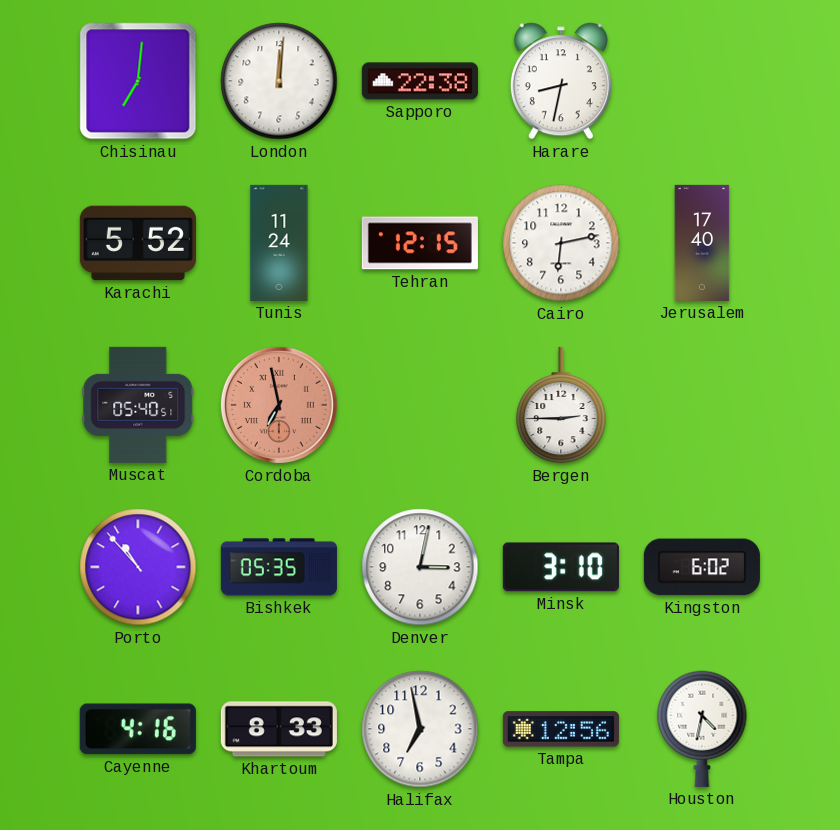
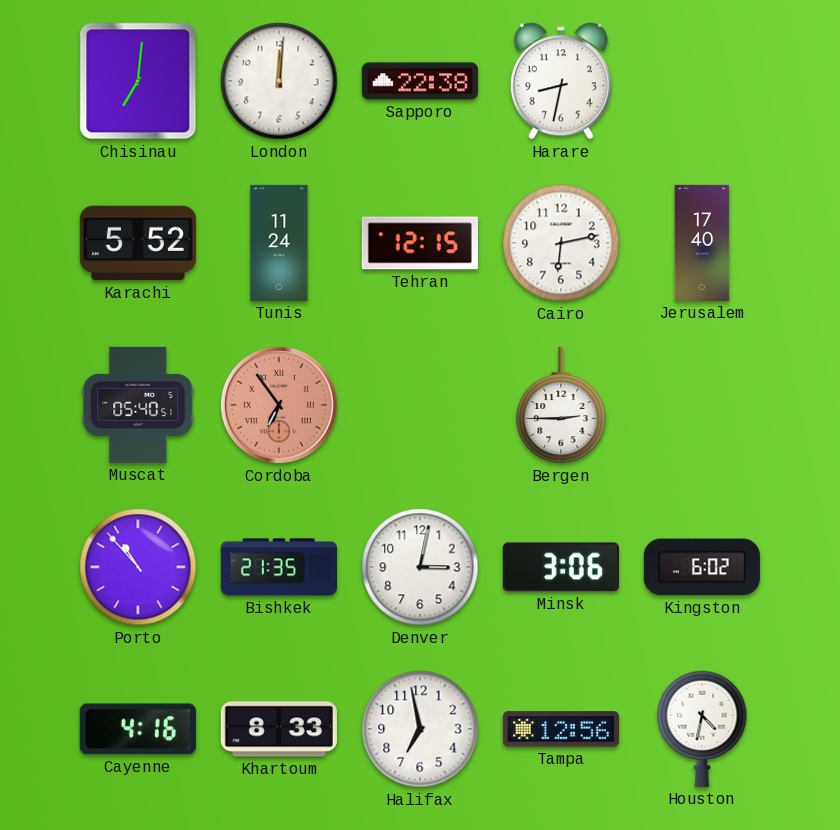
Cordoba: 6:58 -> 6:54 (279, 405)
Bishkek: 05:35 -> 21:35 (279, 567)
Minsk: 3:10 -> 3:06 (561, 567)
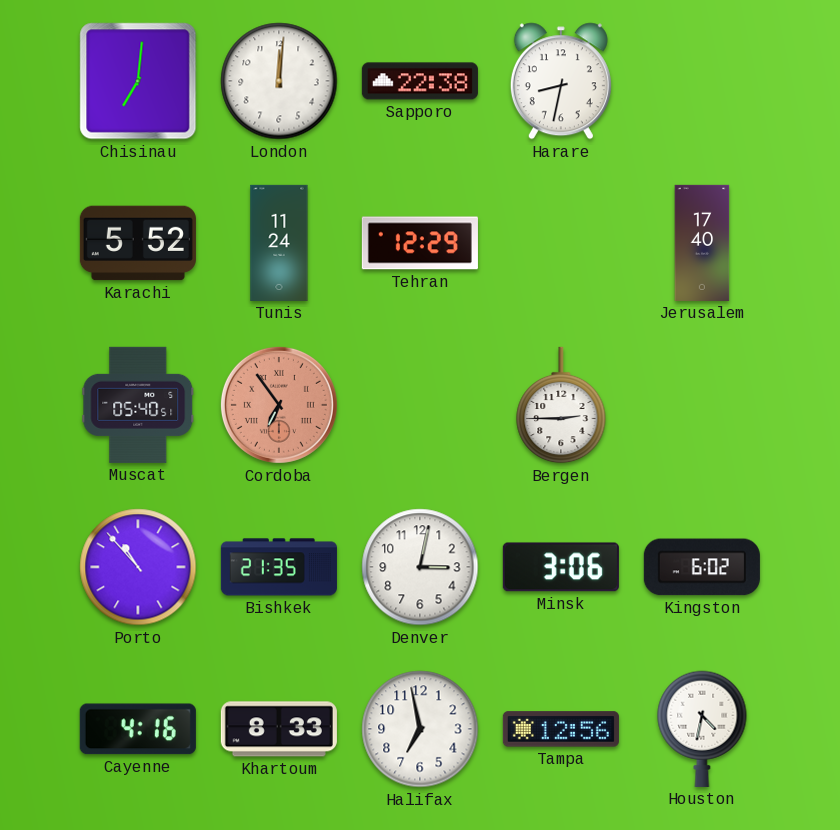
Tehran: 12:15 -> 12:29 (420, 243)
Cairo: 6:13 -> none (561, 243)
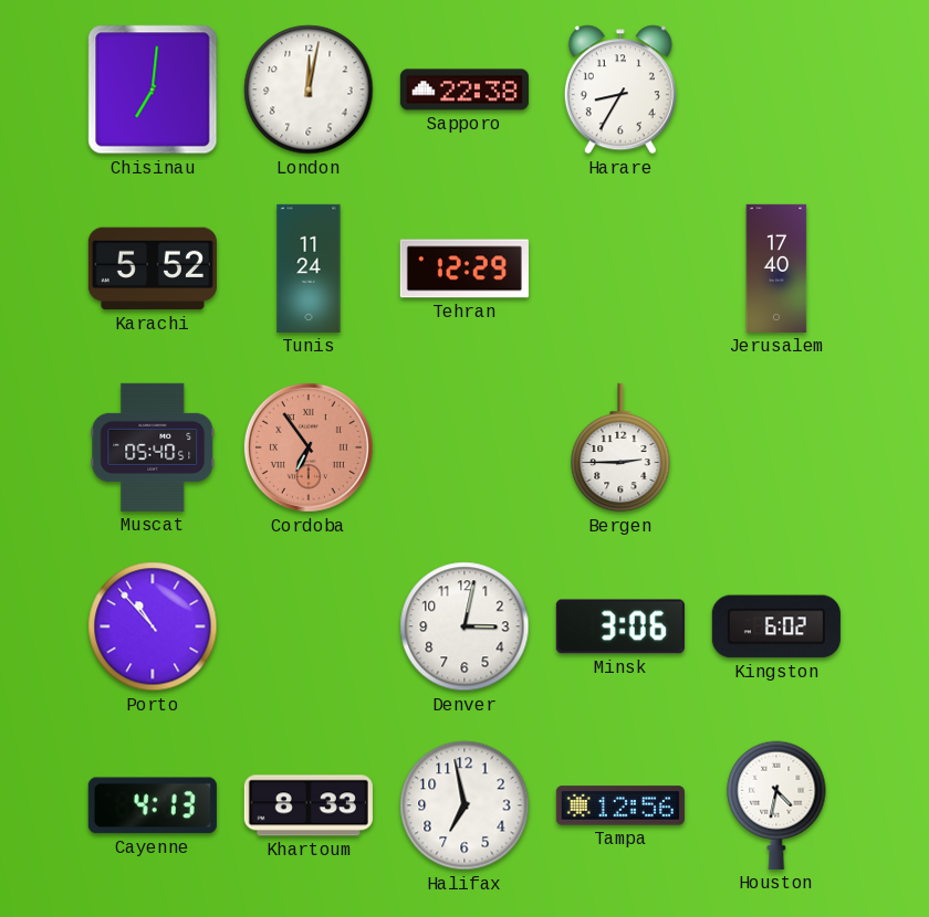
London: 12:01 -> 12:02 (309, 89)
Harare: 8:32 -> 8:35 (620, 89)
Bishkek: 21:35 -> none (279, 567)
Cayenne: 4:16 -> 4:13 (153, 805)
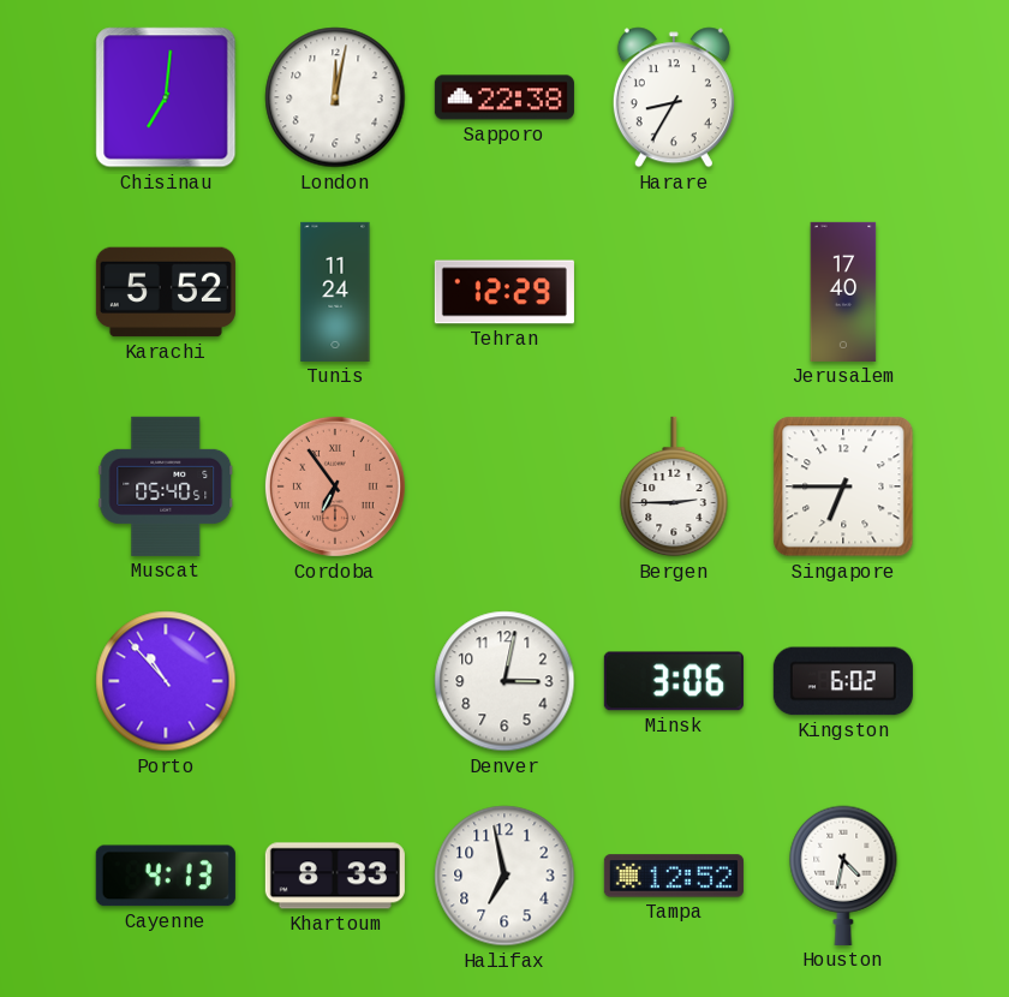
Singapore: none -> 6:45 (843, 486)
Tampa: 12:56 -> 12:52 (674, 876)
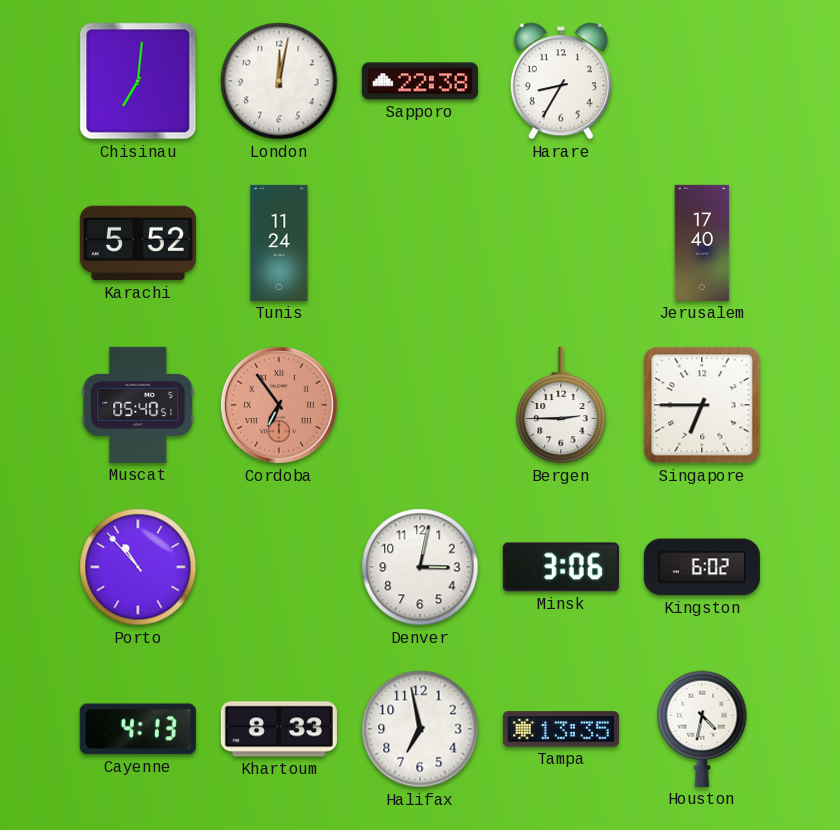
Tehran: 12:29 -> none (504, 292)
Tampa: 12:52 -> 13:35 (561, 729)
